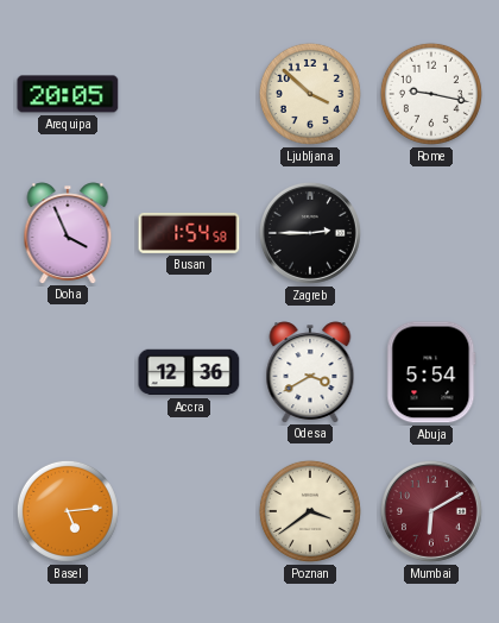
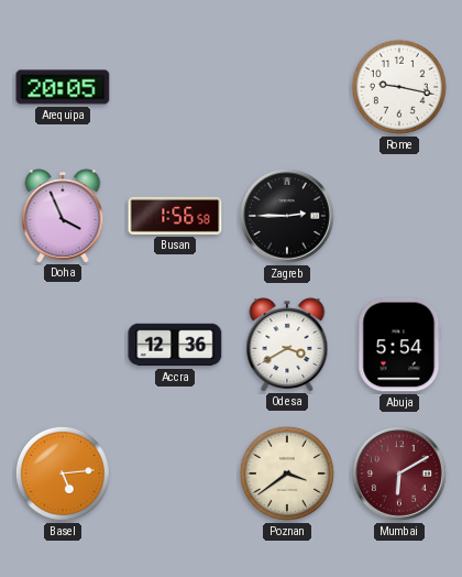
Ljubljana: 3:52 -> none (310, 94)
Busan: 1:54 -> 1:56 (175, 216)
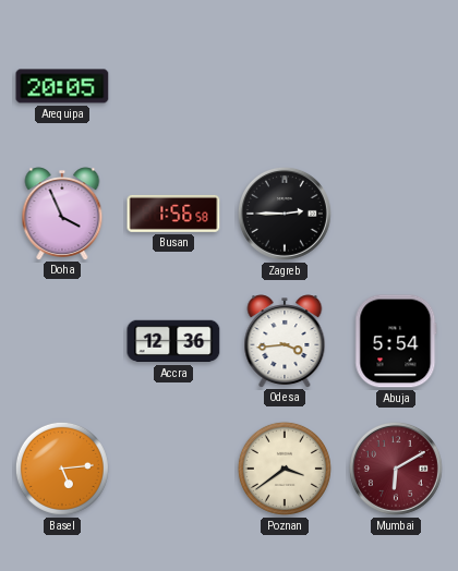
Rome: 9:17 -> none (399, 87)
Odesa: 3:40 -> 3:44 (285, 341)
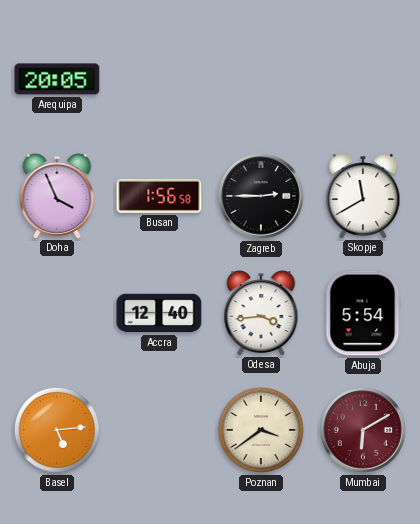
Skopje: none -> 11:40 (363, 196)
Accra: 12:36 -> 12:40 (159, 313)
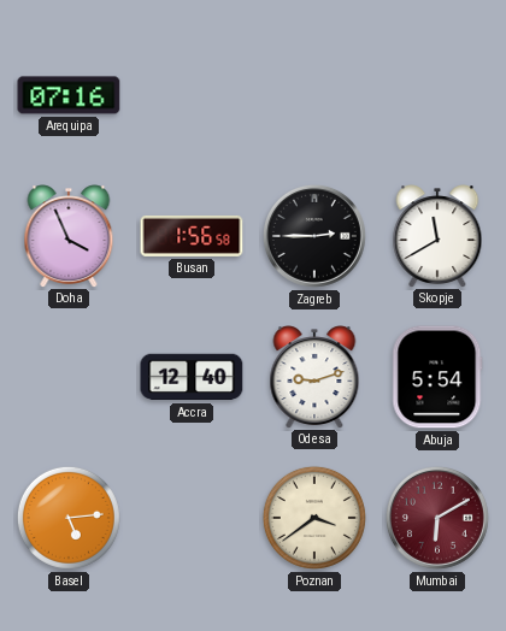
Arequipa: 20:05 -> 07:16 (69, 95)
Odesa: 3:44 -> 9:12 (314, 377)
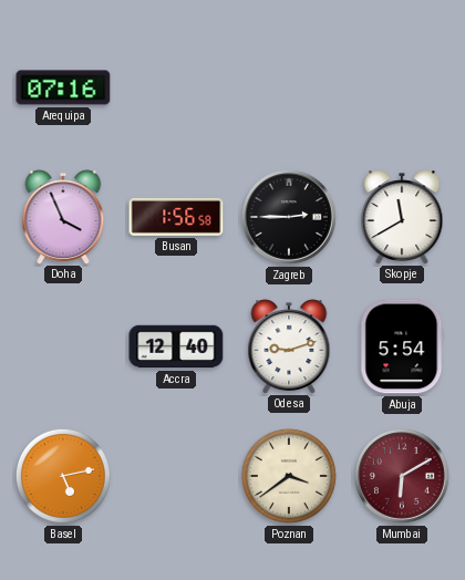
Basel: 5:14 -> 5:13 (63, 476)
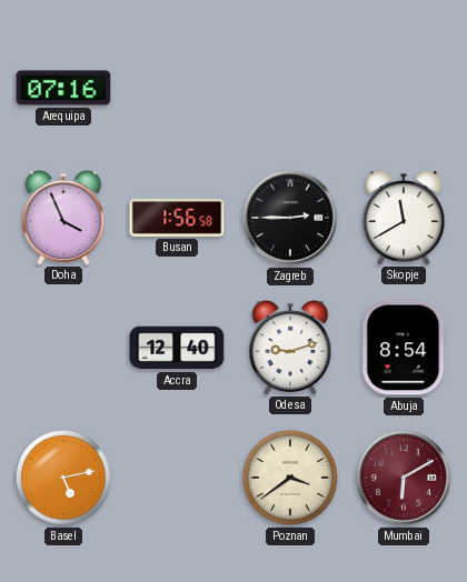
Abuja: 5:54 -> 8:54 (404, 348)
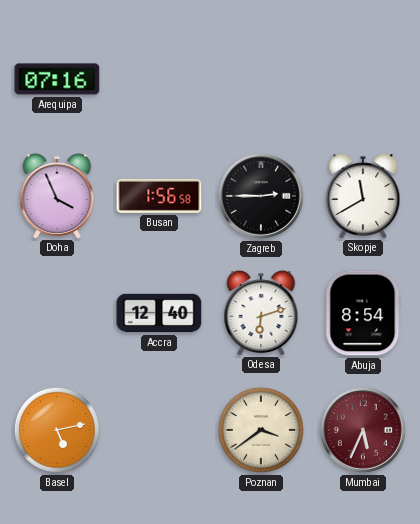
Odesa: 9:12 -> 6:12 (261, 313)
Mumbai: 6:10 -> 5:34 (363, 430)
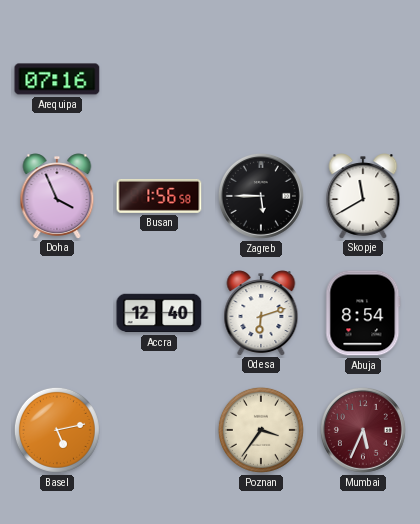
Zagreb: 2:45 -> 5:45 (261, 196)
Poznan: 3:39 -> 3:36 (261, 430)
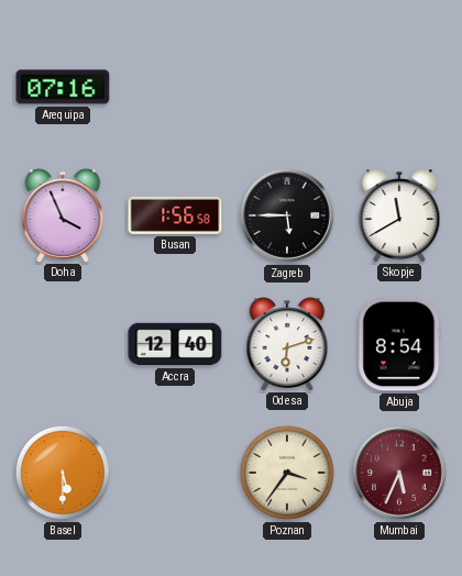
Basel: 5:13 -> 5:30 (63, 473)
